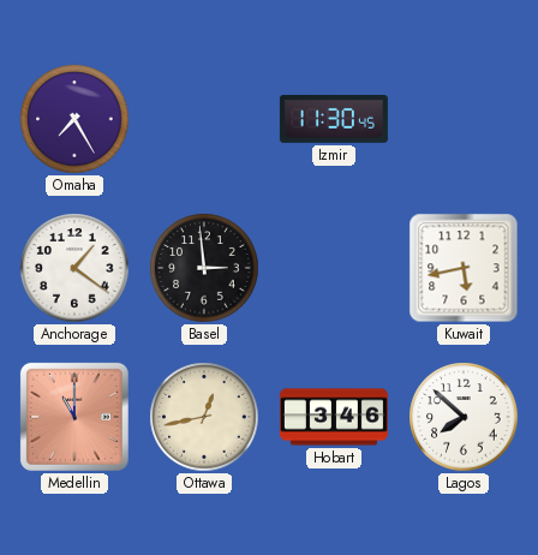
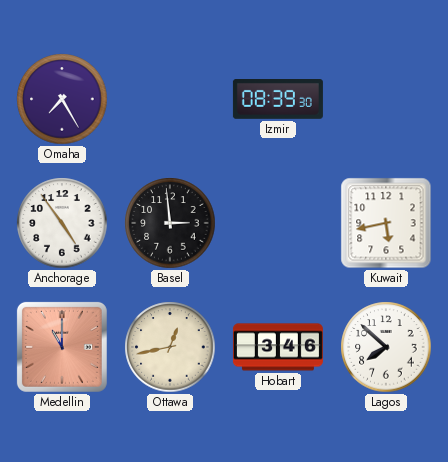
Izmir: 11:30 -> 08:39 (278, 100)
Anchorage: 1:21 -> 4:54 (62, 223)
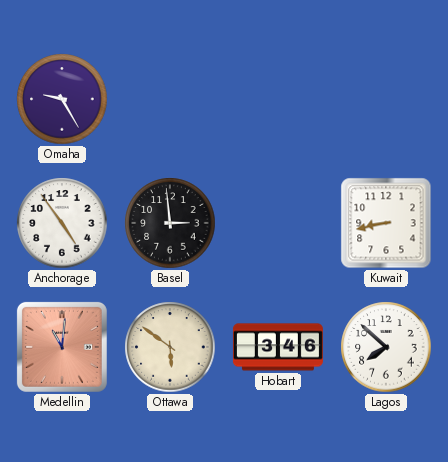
Omaha: 7:25 -> 9:25 (62, 99)
Izmir: 08:39 -> none (278, 100)
Kuwait: 5:43 -> 8:43 (386, 223)
Medellin: 11:00 -> 11:01 (62, 347)
Ottawa: 12:43 -> 5:51 (170, 347)
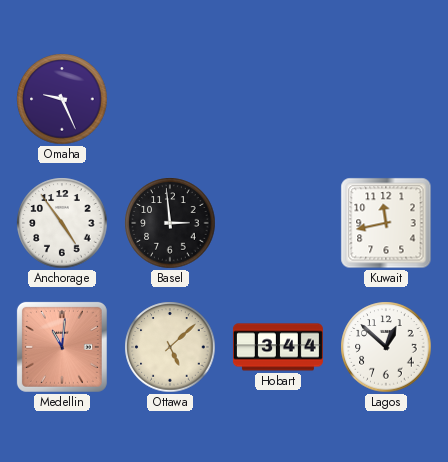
Omaha: 9:25 -> 9:26 (62, 99)
Kuwait: 8:43 -> 11:43 (386, 223)
Ottawa: 5:51 -> 5:08 (170, 347)
Hobart: 3:46 -> 3:44 (278, 347)
Lagos: 7:52 -> 12:52 (386, 347)
